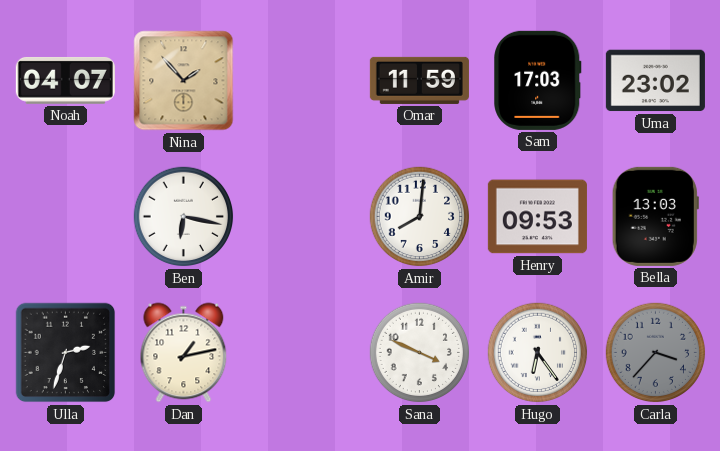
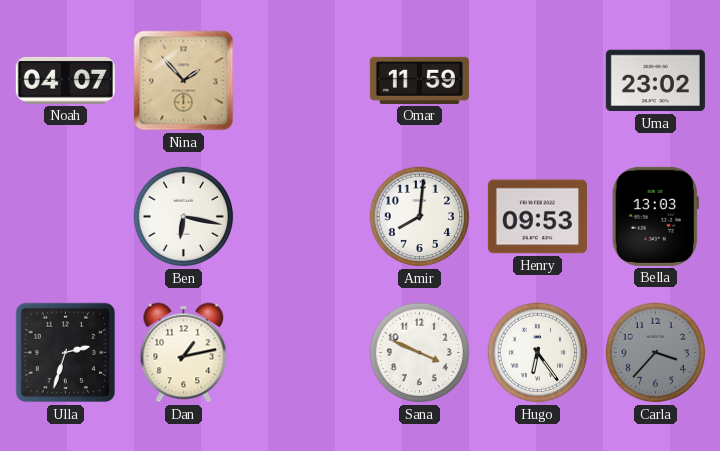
Sam: 17:03 -> none (538, 80)
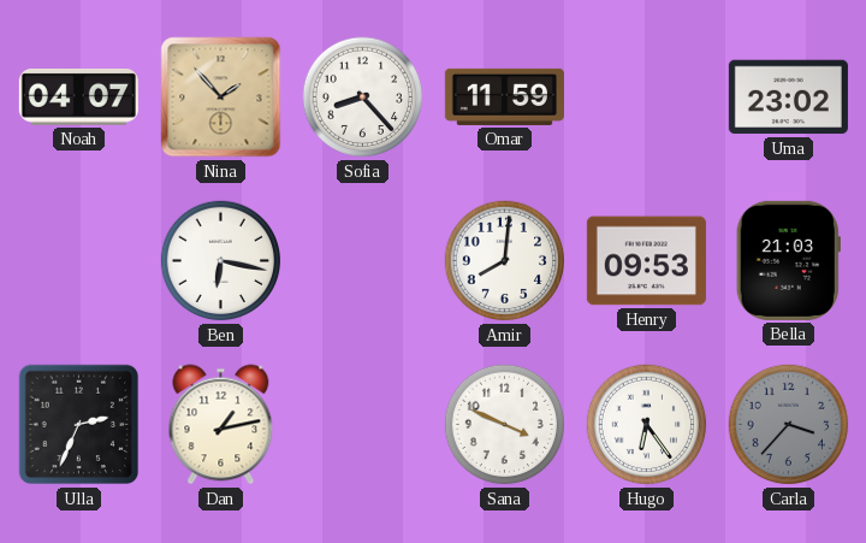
Sofia: none -> 8:23 (363, 98)
Bella: 13:03 -> 21:03 (788, 260)
Ulla: 2:33 -> 2:34 (79, 425)
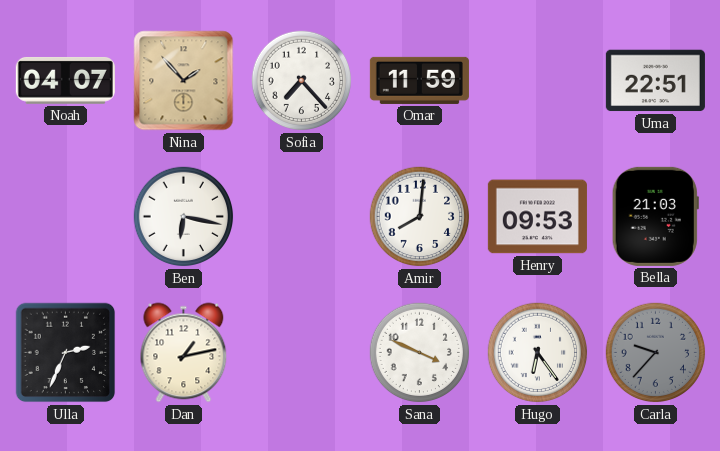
Sofia: 8:23 -> 7:23 (302, 81)
Uma: 23:02 -> 22:51 (655, 81)
Carla: 3:37 -> 9:37 (656, 353)
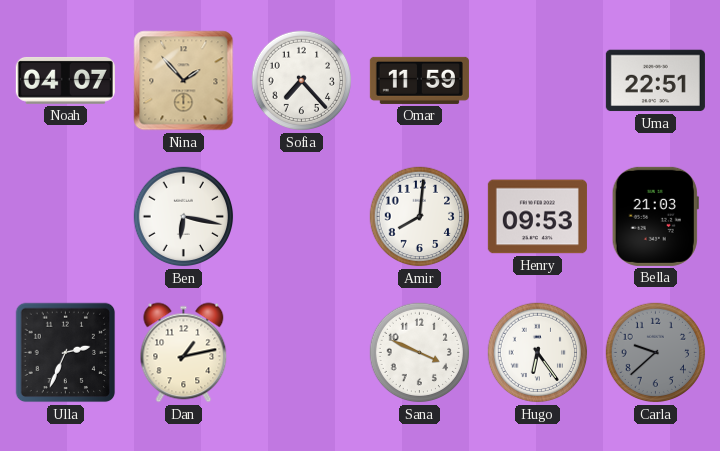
Carla: 9:37 -> 9:38 (656, 353)
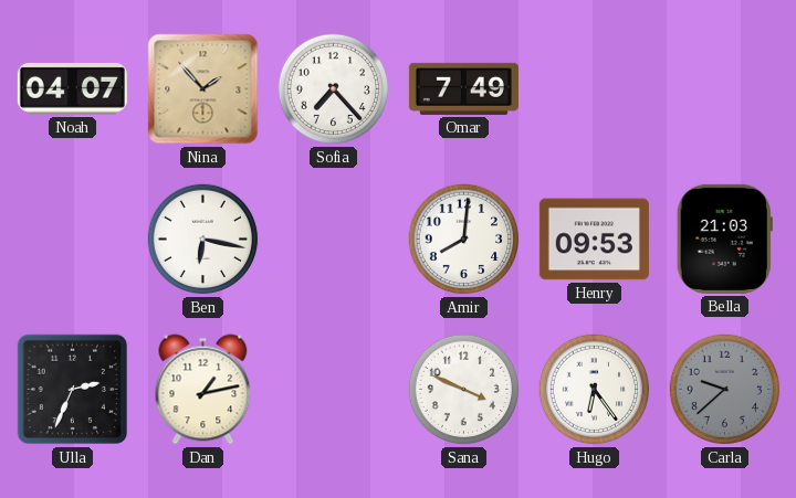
Omar: 11:59 -> 7:49 (463, 88)
Uma: 22:51 -> none (655, 81)
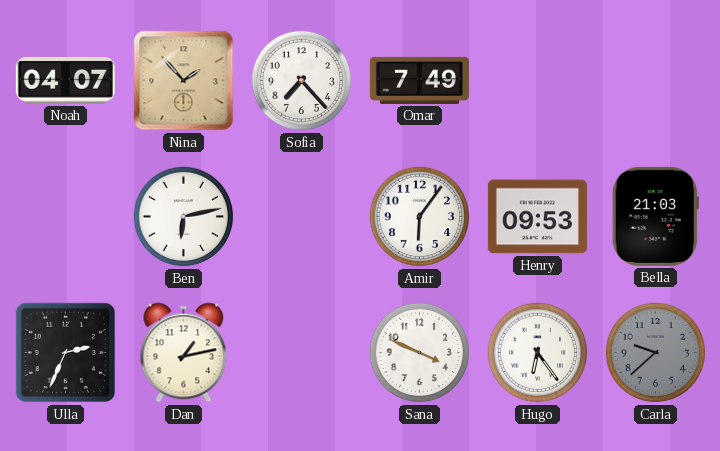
Ben: 6:17 -> 6:13 (184, 217)
Amir: 8:01 -> 6:06 (420, 217)
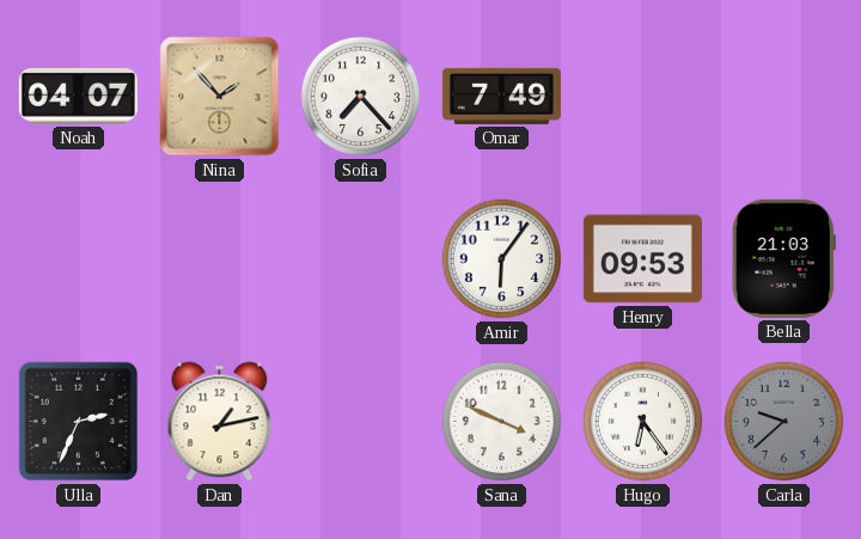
Ben: 6:13 -> none (184, 217)
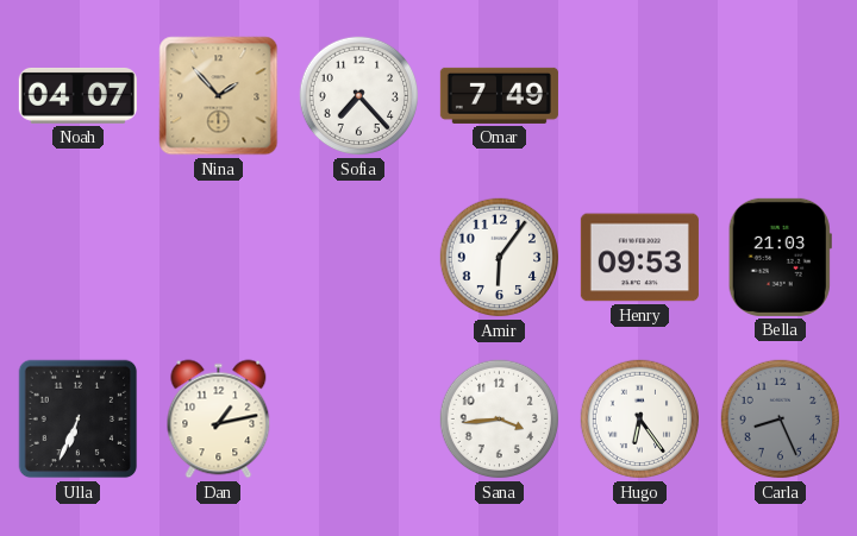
Ulla: 2:34 -> 6:34 (79, 420)
Sana: 3:49 -> 3:44 (500, 420)
Carla: 9:38 -> 8:26 (781, 420)
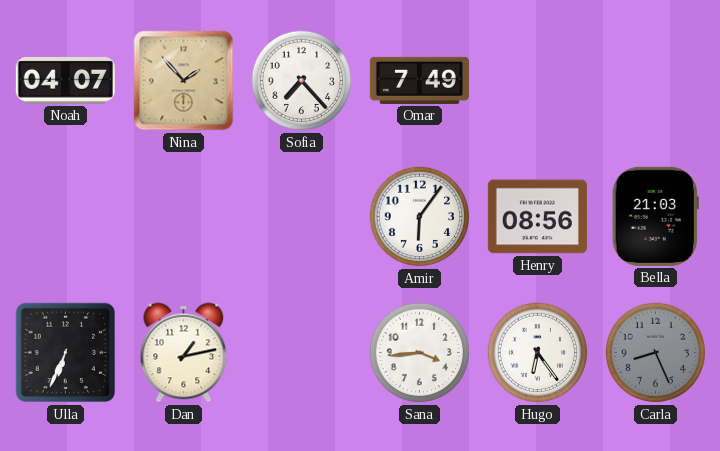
Henry: 09:53 -> 08:56 (537, 217)
